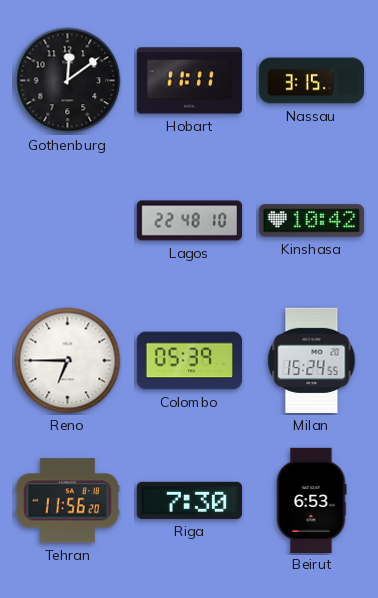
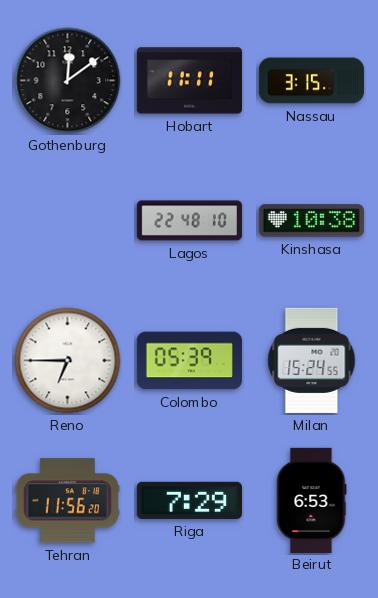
Kinshasa: 10:42 -> 10:38 (311, 221)
Riga: 7:30 -> 7:29 (189, 500)
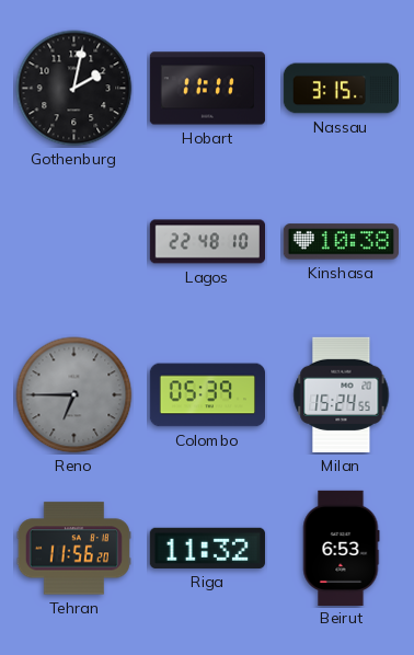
Gothenburg: 12:09 -> 2:02 (74, 89)
Reno dial: white -> grey (74, 395)
Riga: 7:29 -> 11:32 (207, 548)
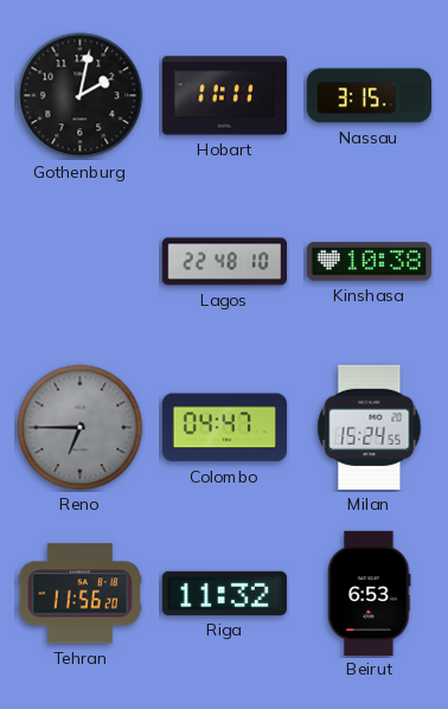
Colombo: 05:39 -> 04:47 (224, 428)
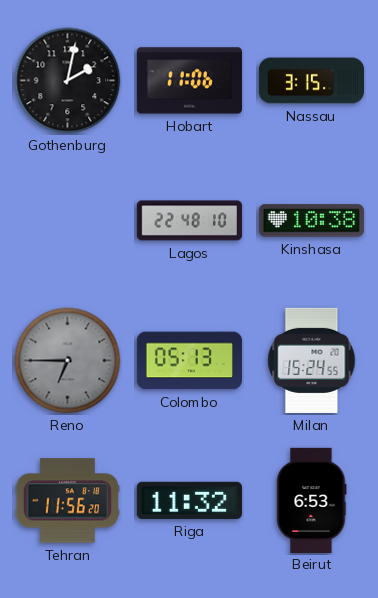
Hobart: 11:11 -> 11:06 (189, 81)
Colombo: 04:47 -> 05:13 (189, 361)
